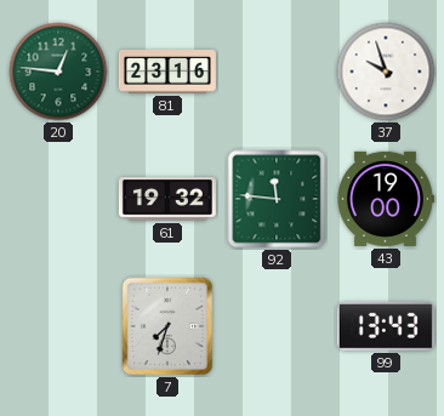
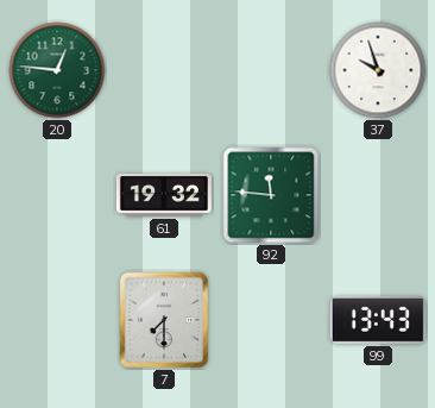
81: 23:16 -> none (167, 73)
43: 19:00 -> none (386, 199)
7: 7:33 -> 7:30 (164, 320)
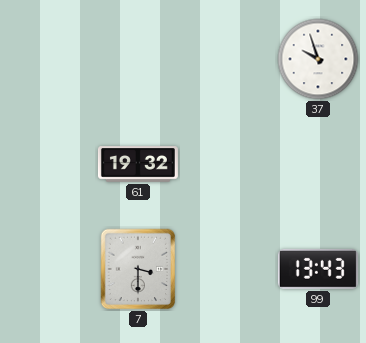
20: 12:46 -> none (57, 70)
92: 11:46 -> none (271, 195)
7: 7:30 -> 3:30 (138, 269)
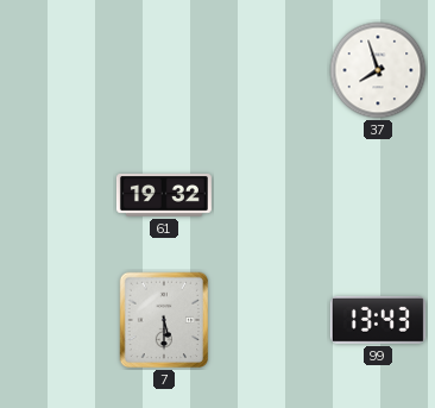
37: 9:57 -> 7:57 (378, 70)
7: 3:30 -> 5:30 (164, 320)
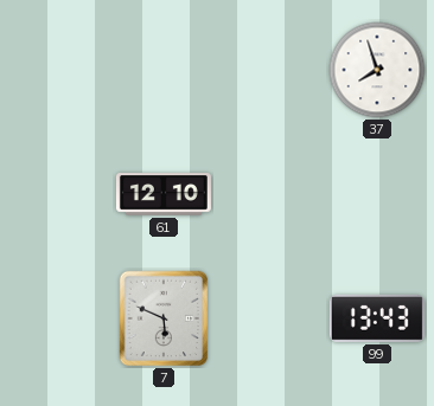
61: 19:32 -> 12:10 (164, 194)
7: 5:30 -> 5:49 (164, 318)
